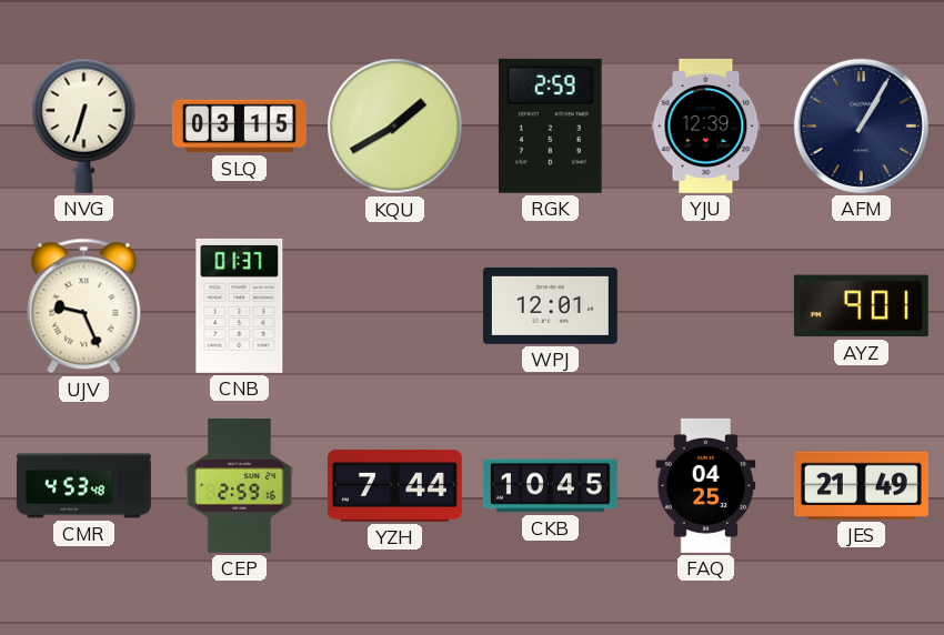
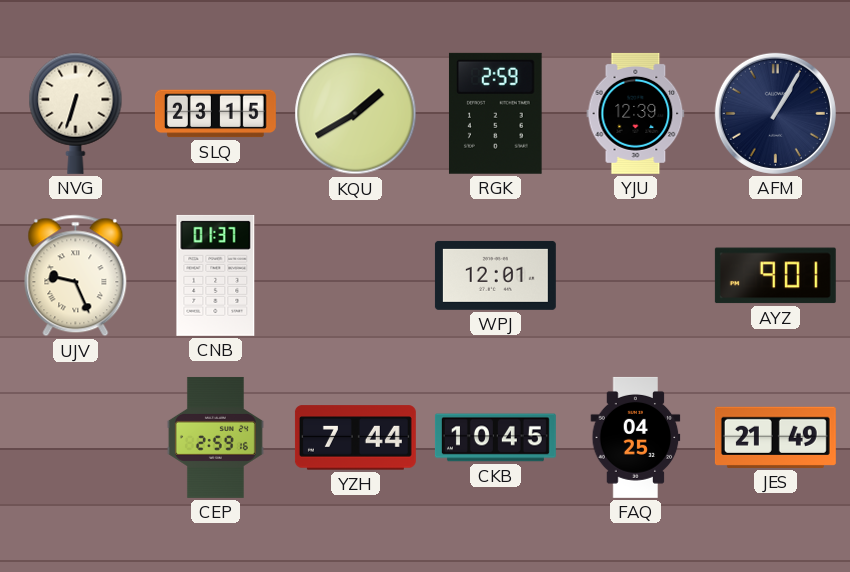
SLQ: 03:15 -> 23:15 (215, 114)
CMR: 4:53 -> none (83, 486)
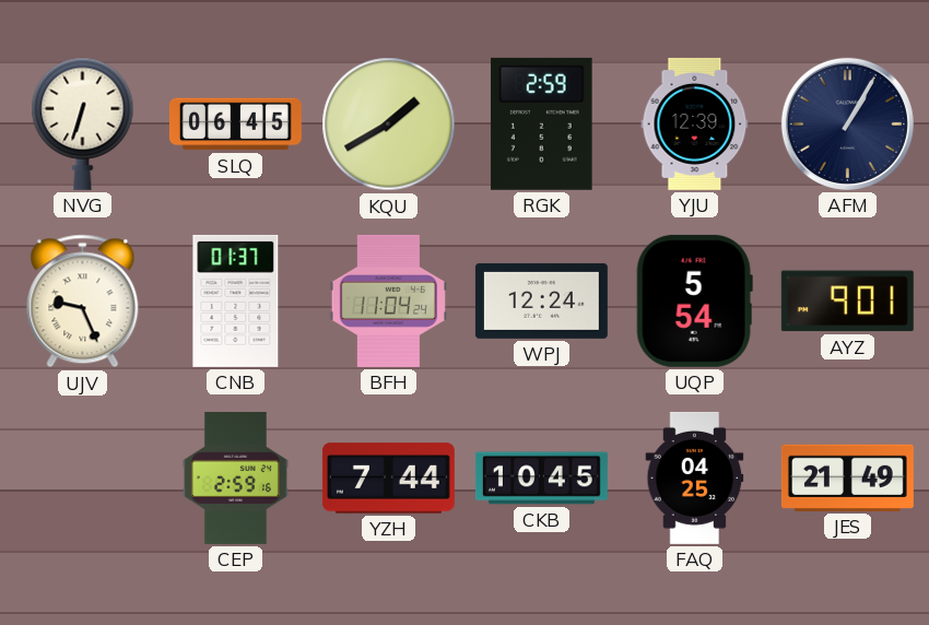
SLQ: 23:15 -> 06:45 (235, 125)
BFH: none -> 11:04 (388, 300)
WPJ: 12:01 -> 12:24 (541, 300)
UQP: none -> 5:54 (694, 300)
